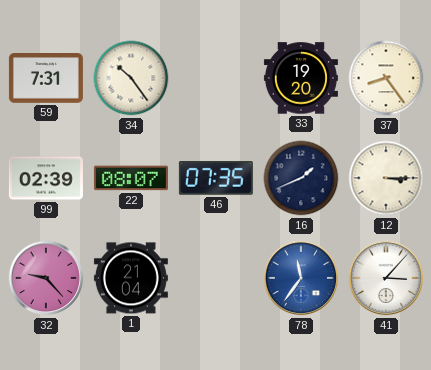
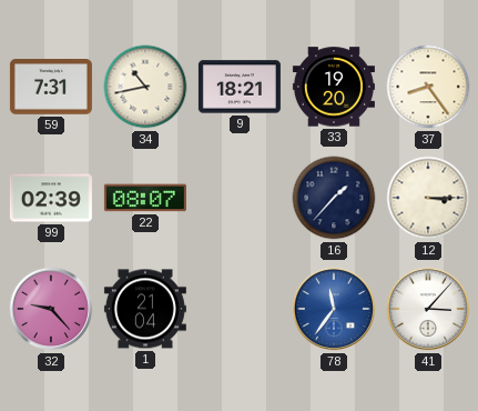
34: 10:24 -> 10:43 (145, 87)
9: none -> 18:21 (240, 87)
46: 07:35 -> none (216, 179)
16: 1:41 -> 1:37 (334, 198)
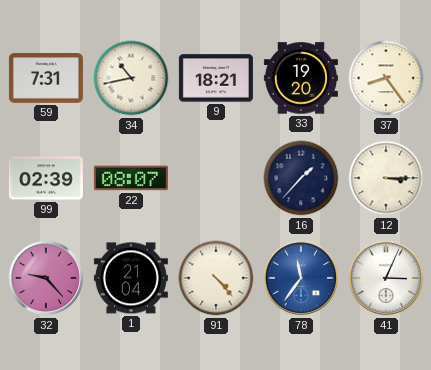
91: none -> 4:23 (216, 278)
41: 3:07 -> 3:04 (386, 278)
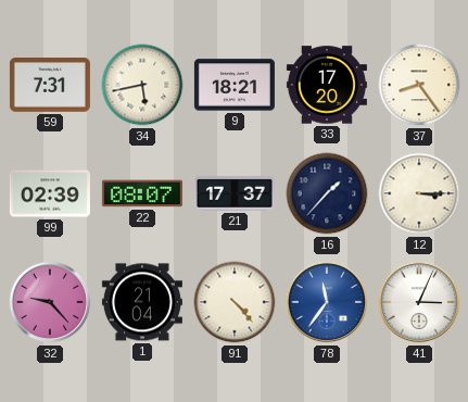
34: 10:43 -> 5:43 (142, 85)
33: 19:20 -> 17:20 (327, 85)
21: none -> 17:37 (235, 193)
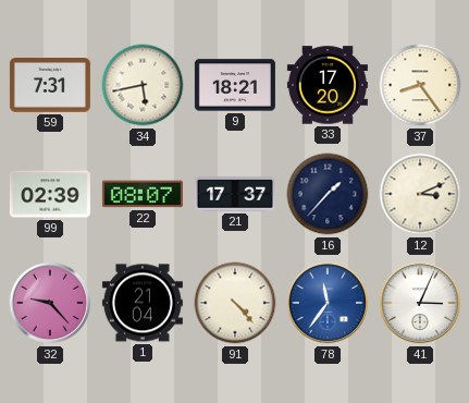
12: 3:15 -> 3:11 (420, 194)
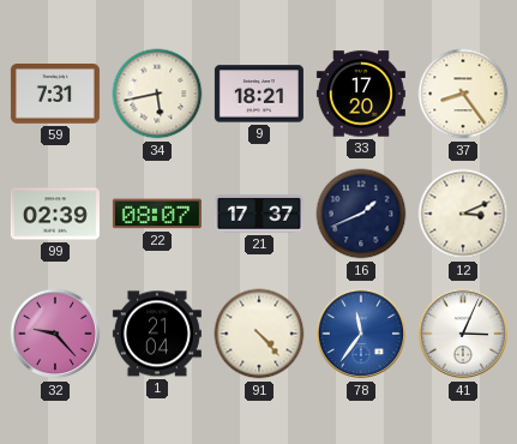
16: 1:37 -> 1:41 (361, 214)
